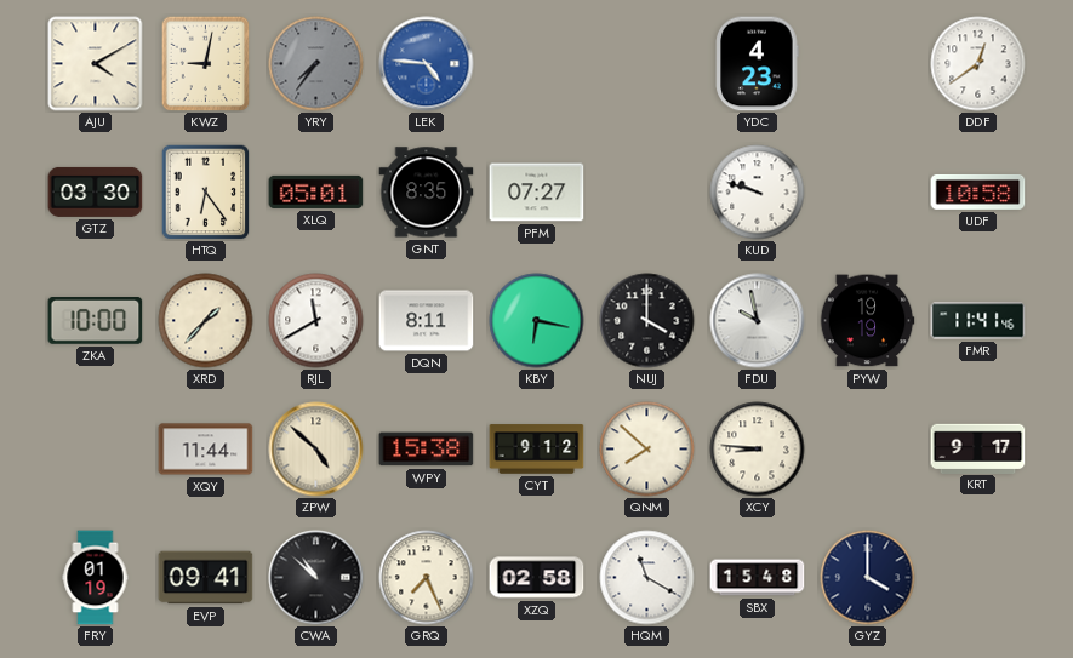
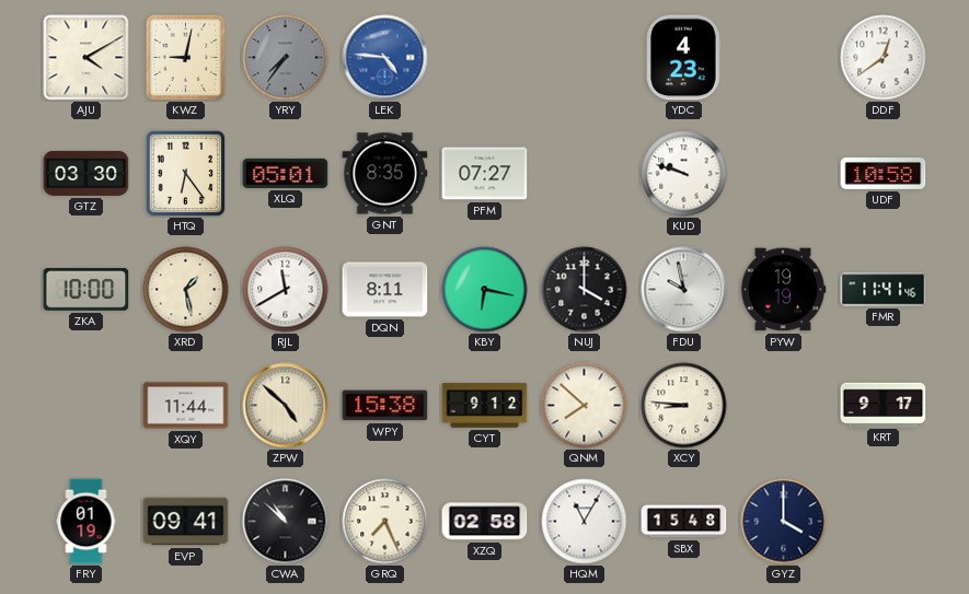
XRD: 1:37 -> 1:28 (186, 290)
HQM: 11:20 -> 11:05 (585, 522)
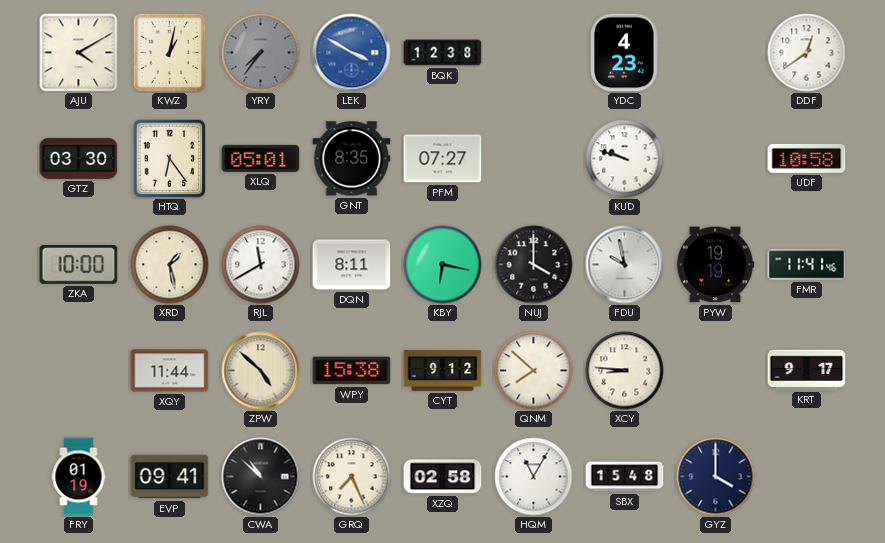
KWZ: 9:02 -> 1:02 (170, 52)
LEK: 4:46 -> 3:50 (352, 53)
BQK: none -> 12:38 (443, 53)
